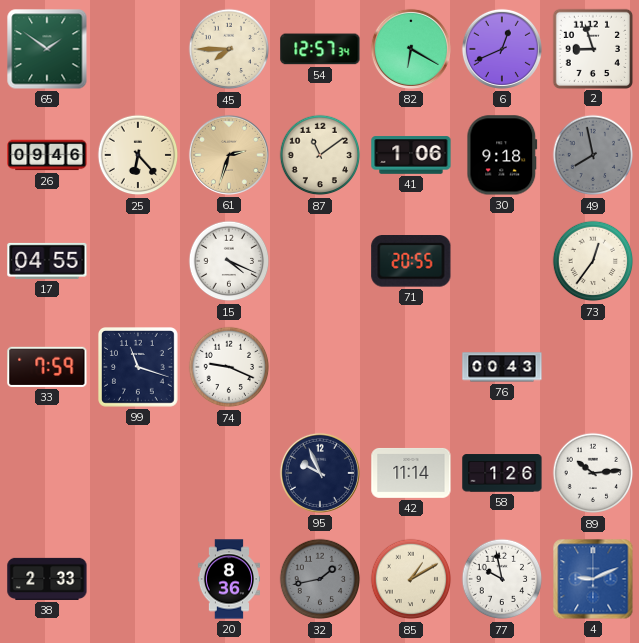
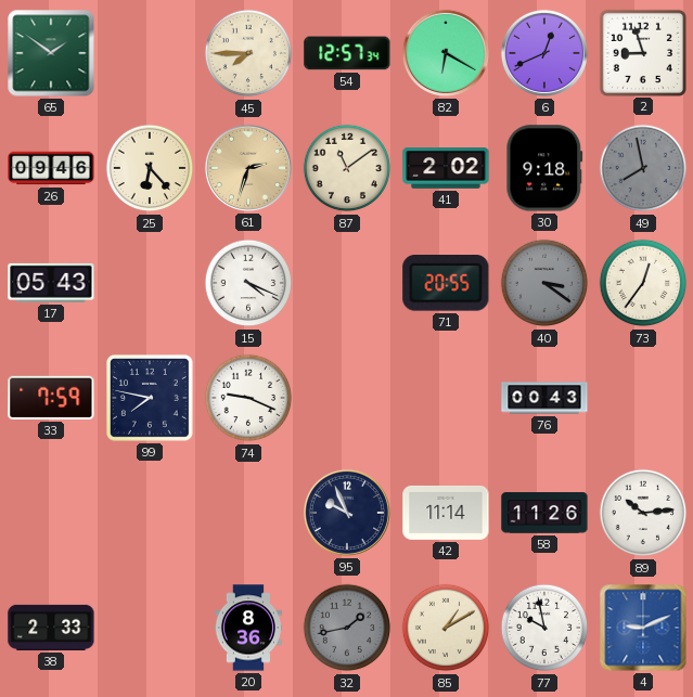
41: 1:06 -> 2:02 (446, 168)
17: 04:55 -> 05:43 (51, 283)
40: none -> 3:21 (544, 283)
99: 11:18 -> 7:47 (151, 399)
58: 1:26 -> 11:26 (544, 513)
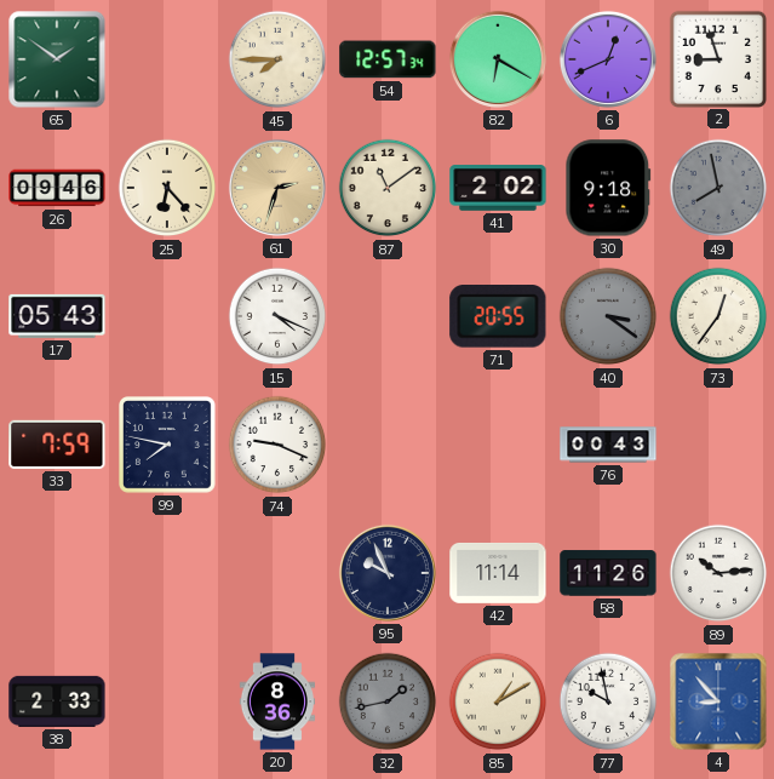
4: 9:11 -> 8:53 (718, 701)
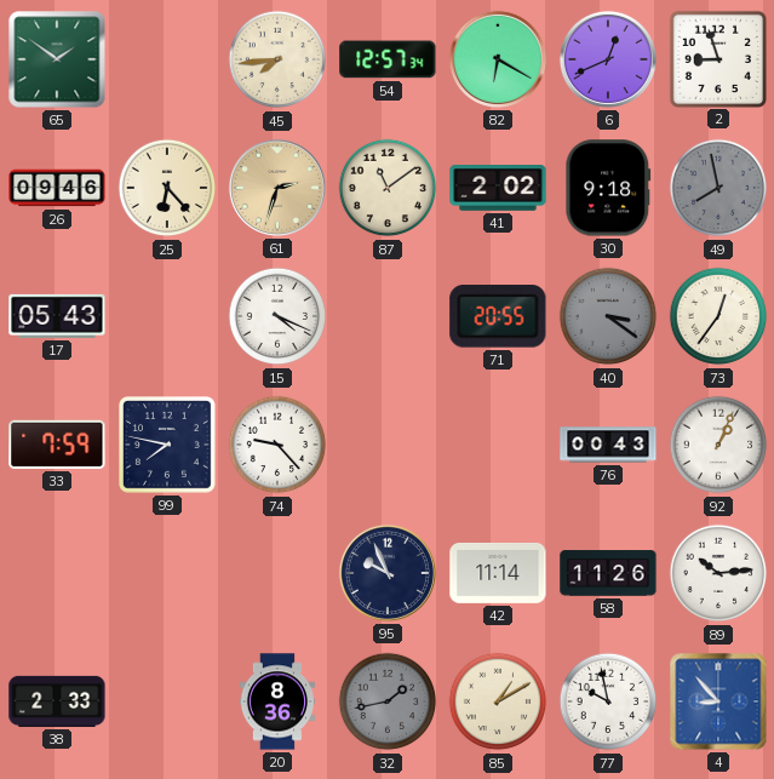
45: 7:45 -> 7:44 (277, 59)
74: 9:19 -> 9:23 (277, 445)
92: none -> 1:04 (718, 445)
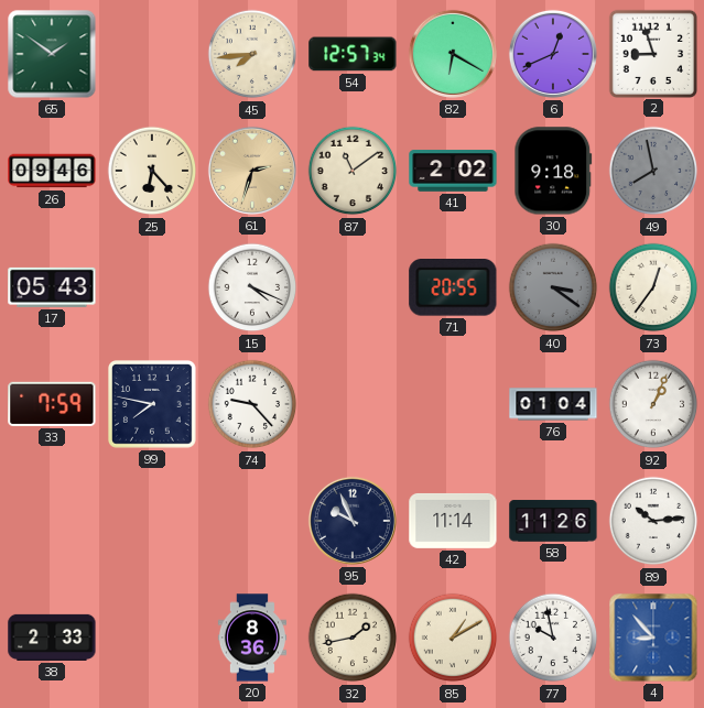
76: 00:43 -> 01:04 (553, 404)
32 dial: grey -> cream (353, 638)
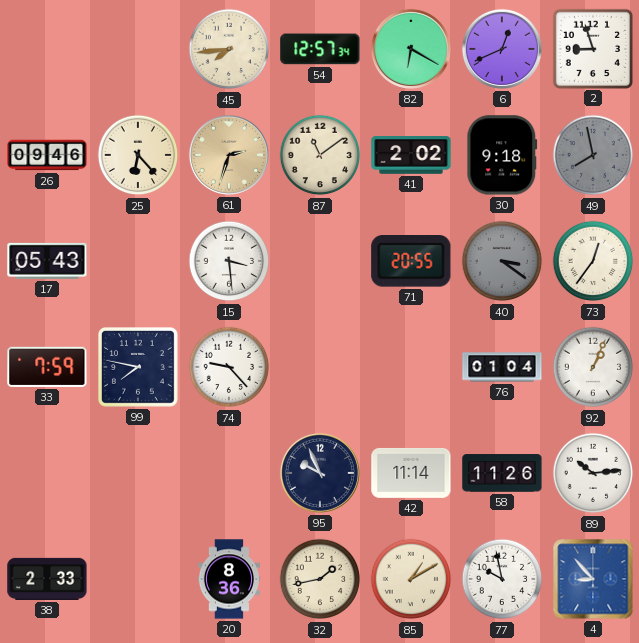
65: 1:51 -> none (52, 54)
15: 4:19 -> 3:29 (229, 261)
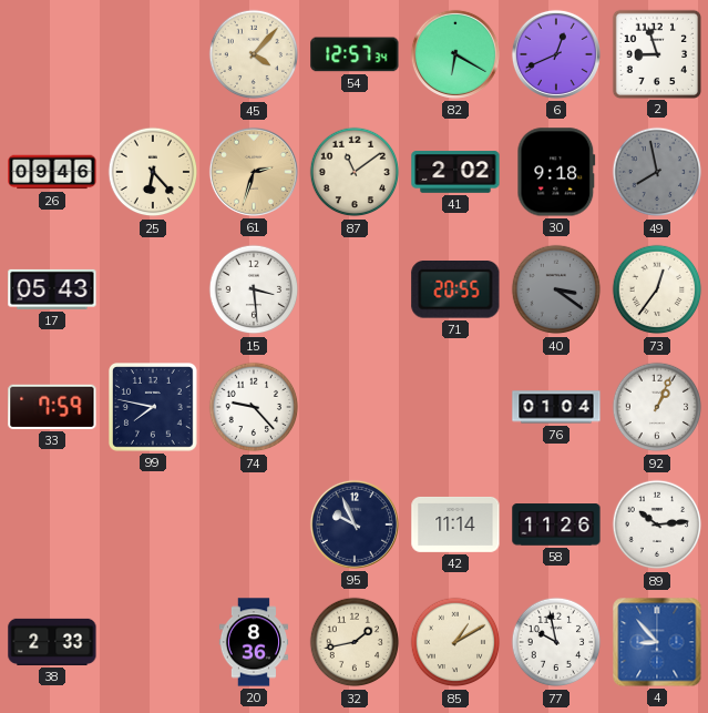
45: 7:44 -> 4:07 (254, 54)
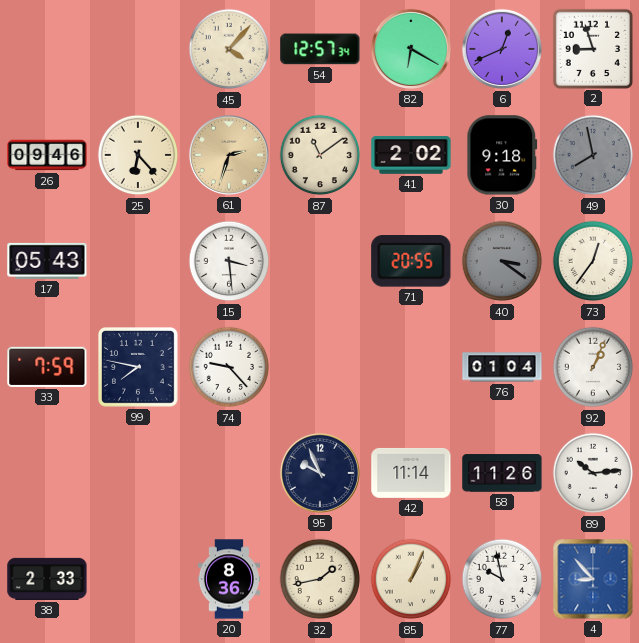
85: 1:10 -> 1:04 (411, 579)
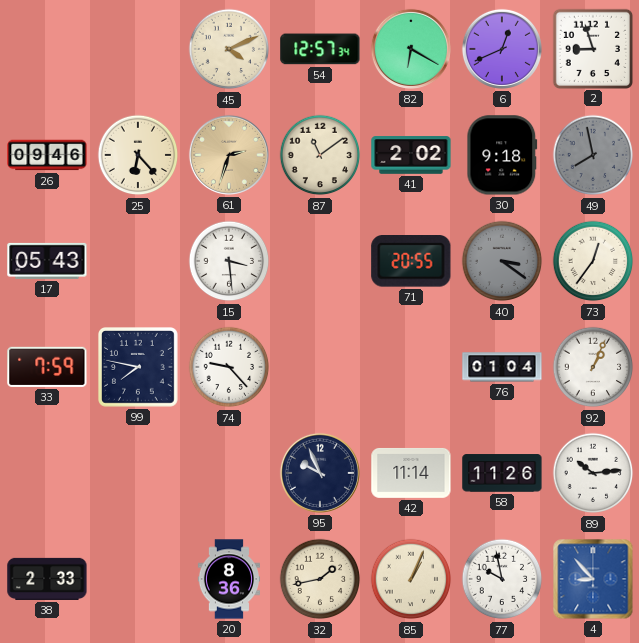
45: 4:07 -> 4:11 (229, 49)
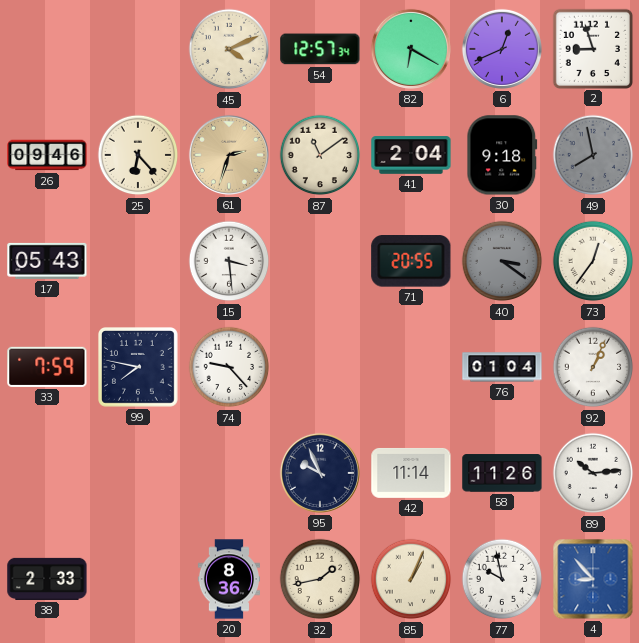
41: 2:02 -> 2:04 (411, 155)
